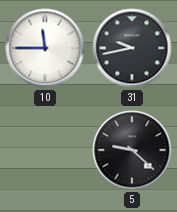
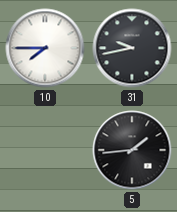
10: 11:45 -> 7:45 (45, 48)
5: 9:22 -> 1:44 (132, 150)
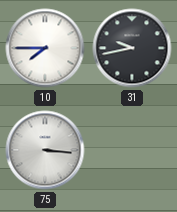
75: none -> 3:16 (45, 150)
5: 1:44 -> none (132, 150)
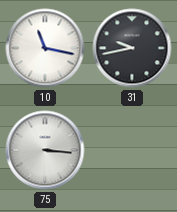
10: 7:45 -> 11:17 (45, 48)
